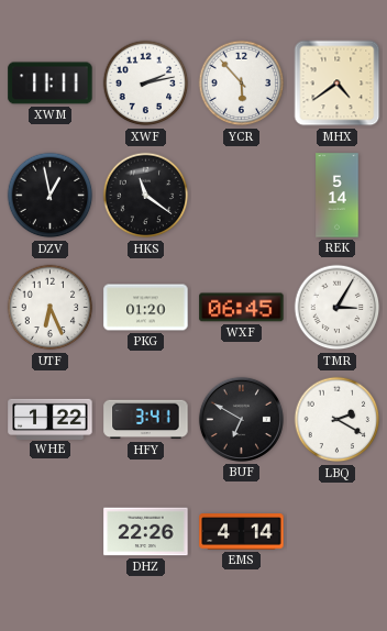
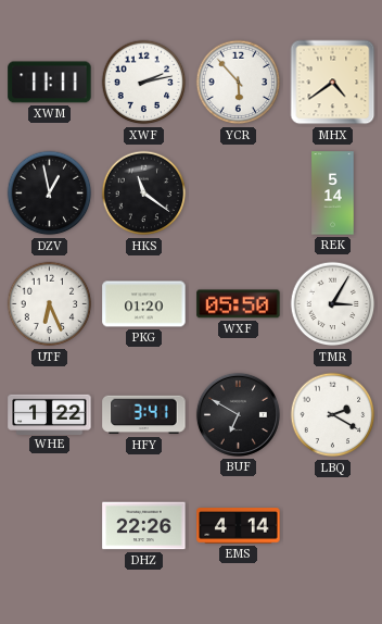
WXF: 06:45 -> 05:50 (239, 304)
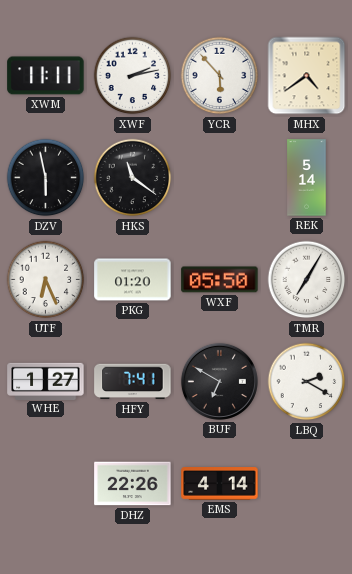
DZV: 12:58 -> 5:58 (46, 178)
TMR: 3:05 -> 7:05 (307, 280)
WHE: 1:22 -> 1:27 (46, 381)
HFY: 3:41 -> 7:41 (133, 382)
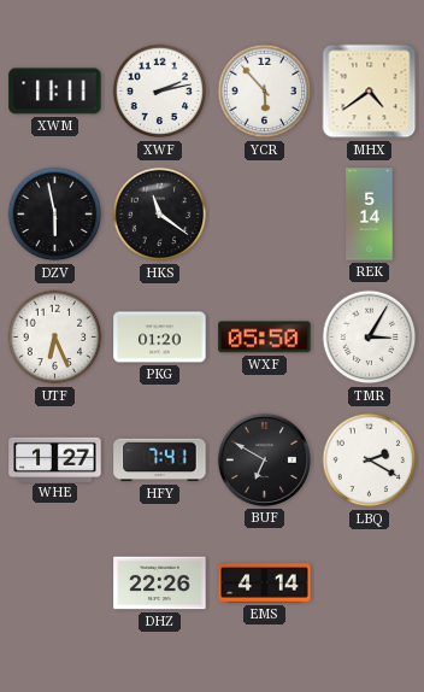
TMR: 7:05 -> 3:05 (370, 338)
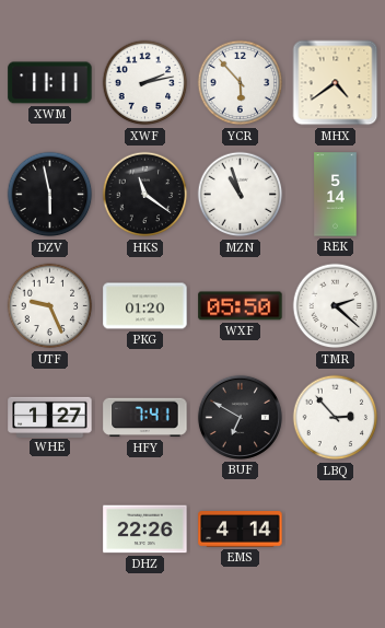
MZN: none -> 10:57 (241, 195)
UTF: 6:26 -> 9:26 (50, 306)
TMR: 3:05 -> 2:22 (336, 306)
LBQ: 2:20 -> 2:53 (336, 418)
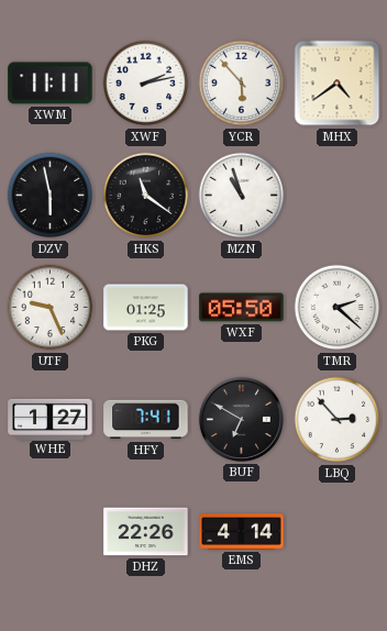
REK: 5:14 -> none (336, 195)
PKG: 01:20 -> 01:25 (146, 308)
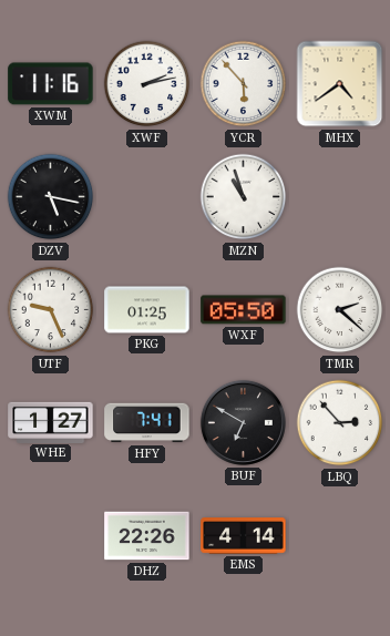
XWM: 11:11 -> 11:16 (51, 84)
DZV: 5:58 -> 5:17 (51, 197)
HKS: 11:21 -> none (146, 196)
